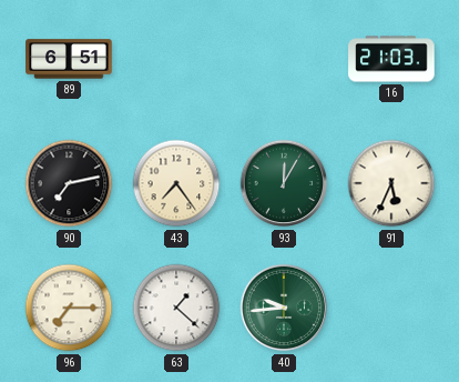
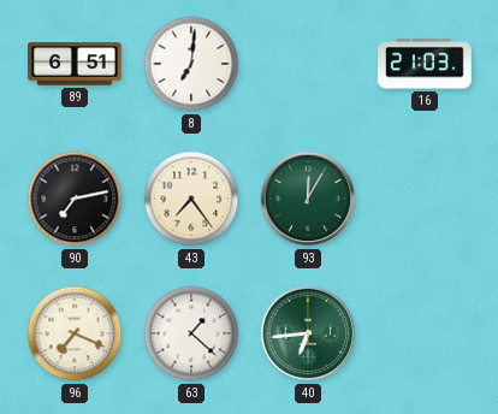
8: none -> 7:01 (191, 64)
91: 5:34 -> none (391, 183)
96: 7:15 -> 7:19 (75, 333)
40: 9:44 -> 6:44 (308, 333)
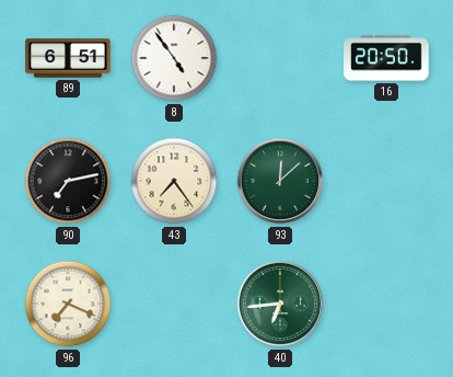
8: 7:01 -> 4:54 (174, 58)
16: 21:03 -> 20:50 (386, 58)
93: 12:05 -> 12:08 (280, 181)
63: 1:22 -> none (191, 333)
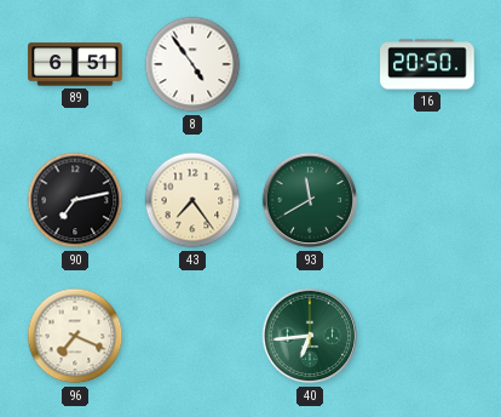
93: 12:08 -> 11:40 (310, 200)
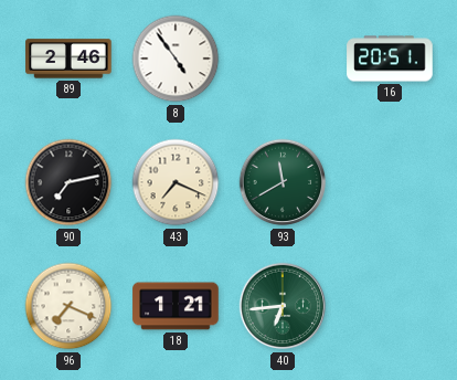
89: 6:51 -> 2:46 (68, 59)
16: 20:50 -> 20:51 (390, 59)
43: 7:24 -> 7:19 (176, 182)
18: none -> 1:21 (176, 306)
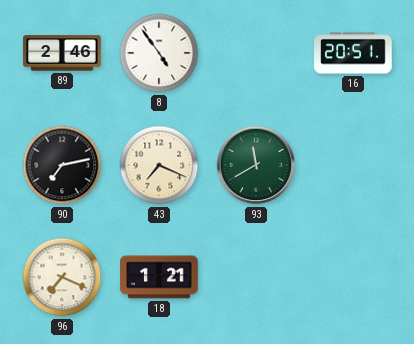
40: 6:44 -> none (283, 306)
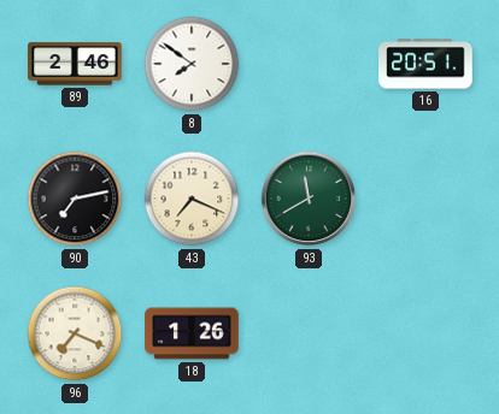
8: 4:54 -> 7:51 (192, 64)
18: 1:21 -> 1:26 (192, 333)
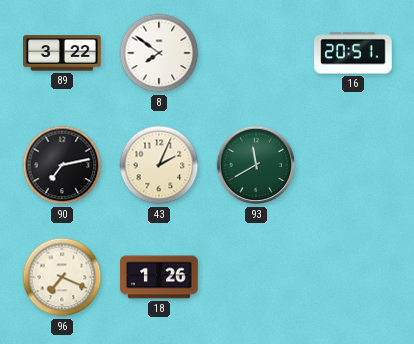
89: 2:46 -> 3:22 (62, 53)
43: 7:19 -> 2:04 (159, 165)
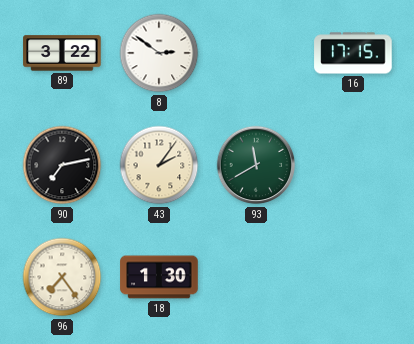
8: 7:51 -> 2:51 (159, 53)
16: 20:51 -> 17:15 (353, 53)
43: 2:04 -> 2:06 (159, 165)
96: 7:19 -> 7:24 (62, 277)
18: 1:26 -> 1:30 (159, 277)
